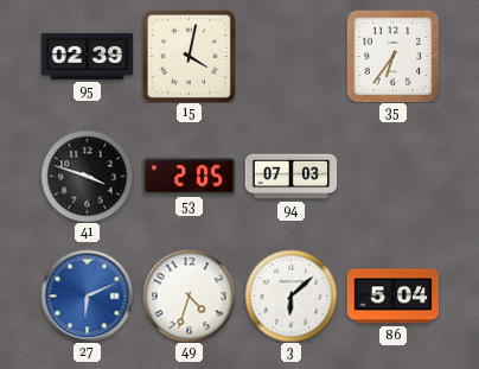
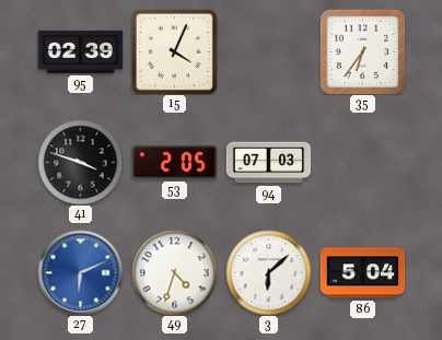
15: 4:02 -> 4:04 (174, 51)
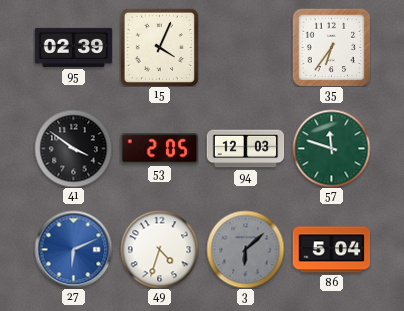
41: 3:48 -> 3:51 (73, 148)
94: 07:03 -> 12:03 (245, 149)
57: none -> 11:48 (331, 148)
3 dial: white -> grey (245, 249)
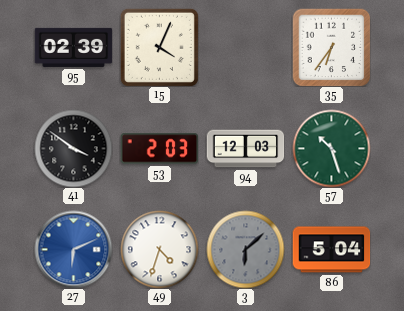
53: 2:05 -> 2:03 (159, 149)
57: 11:48 -> 10:27 (331, 148)
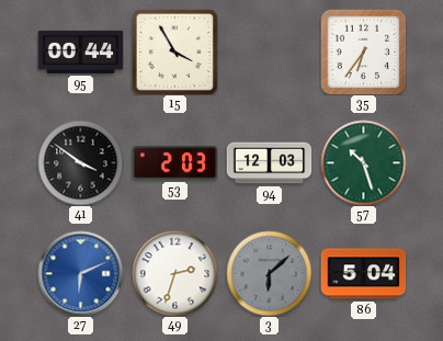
95: 02:39 -> 00:44 (80, 52)
15: 4:04 -> 3:55 (174, 52)
49: 4:33 -> 2:33 (174, 273)
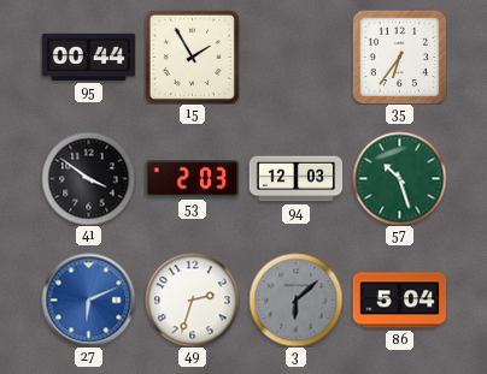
15: 3:55 -> 1:55 (192, 57)
